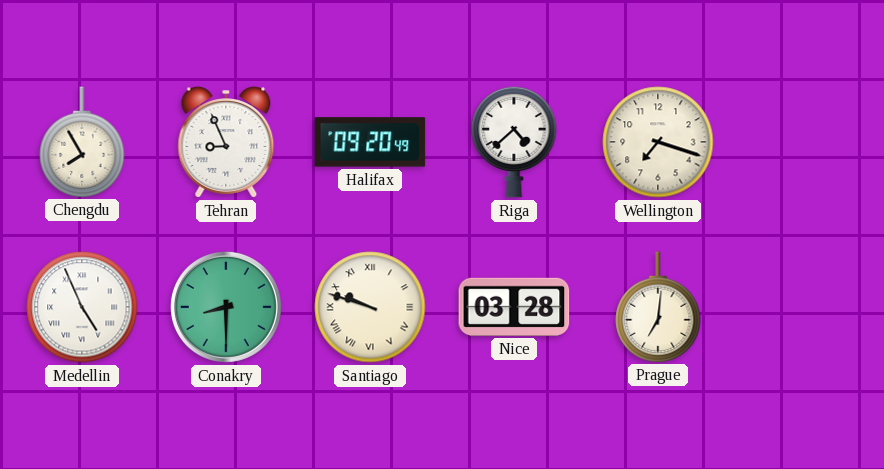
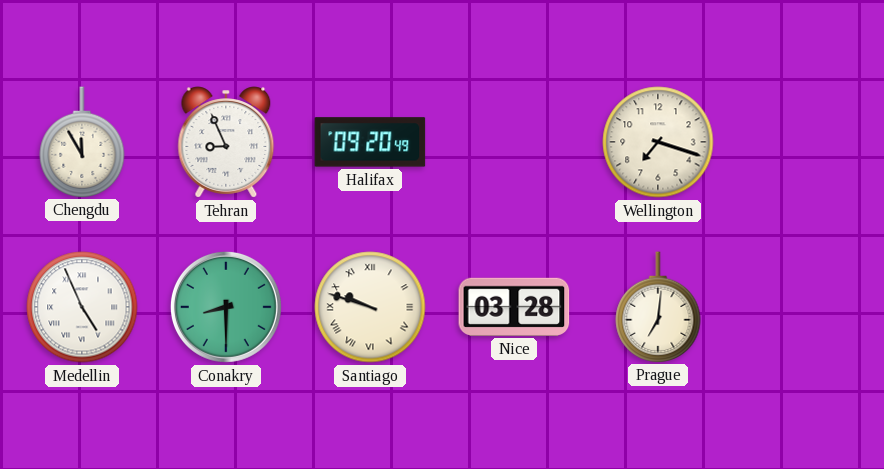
Chengdu: 7:55 -> 11:55 (82, 142)
Riga: 4:38 -> none (514, 142)
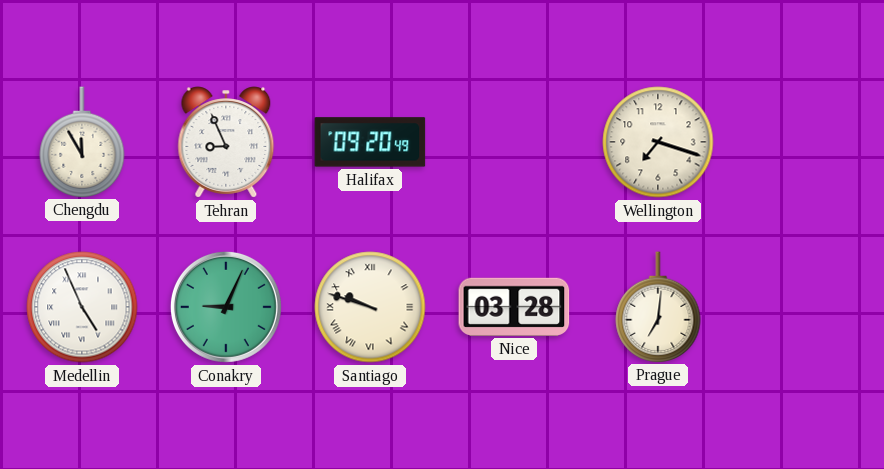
Conakry: 8:30 -> 9:04 (226, 307)
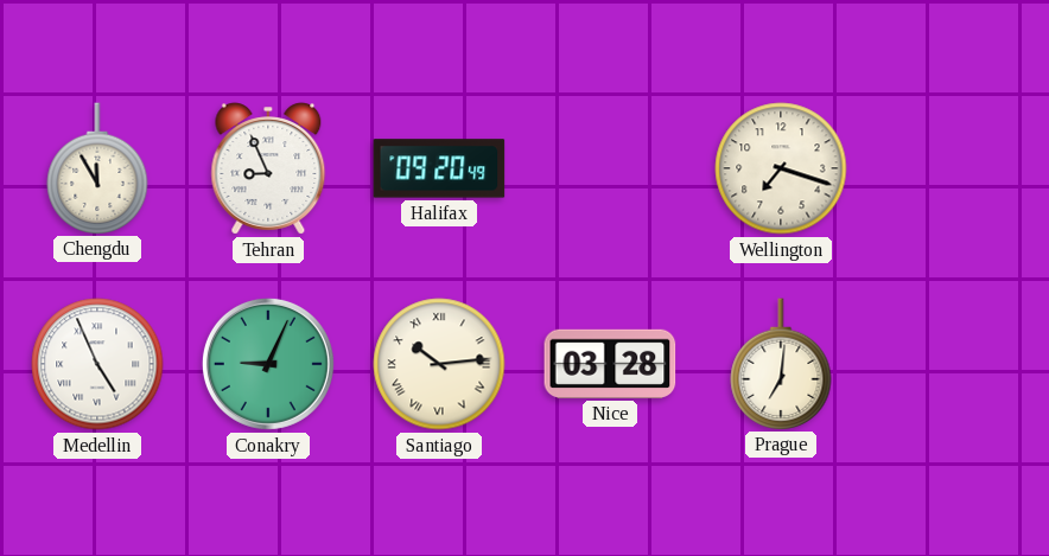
Santiago: 9:48 -> 10:14 (439, 364)
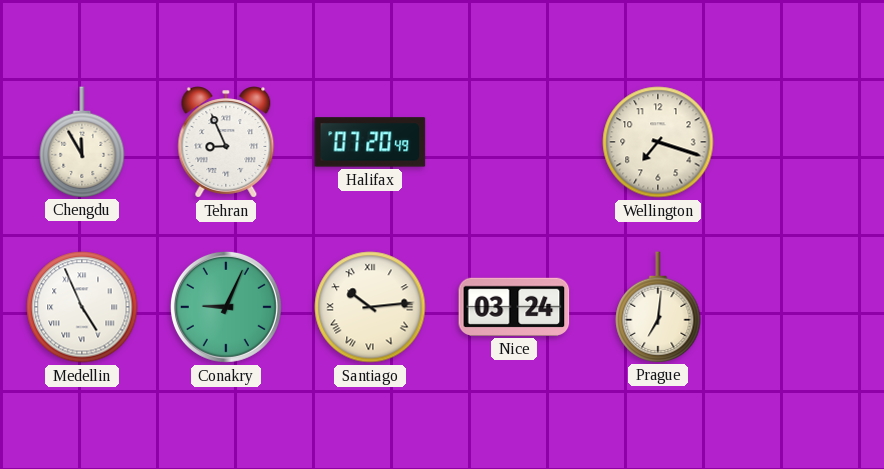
Halifax: 09:20 -> 07:20 (370, 142)
Nice: 03:28 -> 03:24 (514, 307)
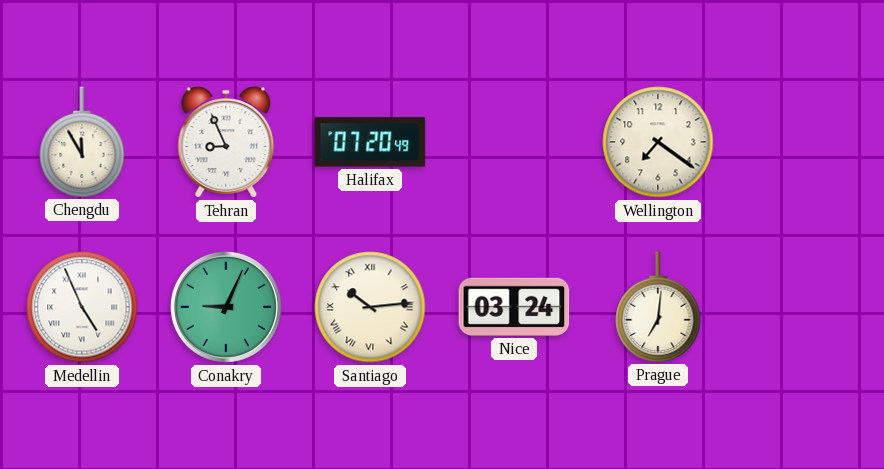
Wellington: 7:18 -> 7:21 (658, 142)
